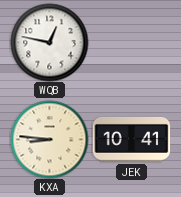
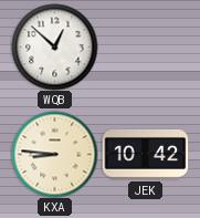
WQB: 12:47 -> 12:52 (54, 46)
JEK: 10:41 -> 10:42 (145, 154)
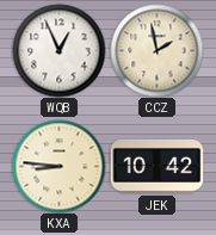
WQB: 12:52 -> 12:56 (58, 50)
CCZ: none -> 1:58 (156, 50)
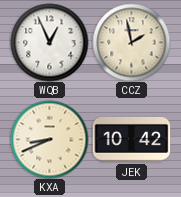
KXA: 8:46 -> 8:41 (49, 139)
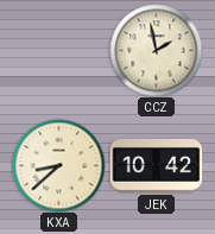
WQB: 12:56 -> none (49, 42)
KXA: 8:41 -> 8:38 (58, 165)
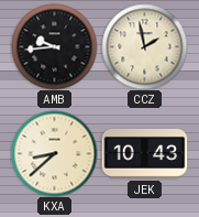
AMB: none -> 9:44 (54, 46)
JEK: 10:42 -> 10:43 (144, 153)
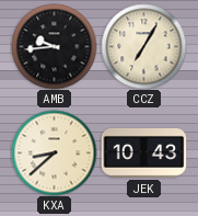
CCZ: 1:58 -> 7:05 (143, 46)
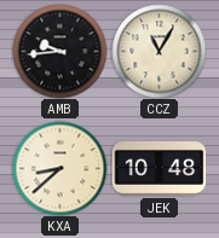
CCZ: 7:05 -> 11:05 (159, 51)
JEK: 10:43 -> 10:48 (159, 168)
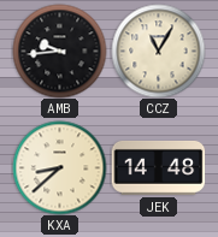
JEK: 10:48 -> 14:48 (158, 167)
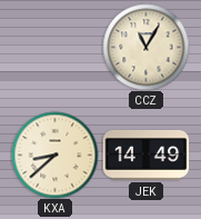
AMB: 9:44 -> none (59, 51)
JEK: 14:48 -> 14:49 (145, 155)
